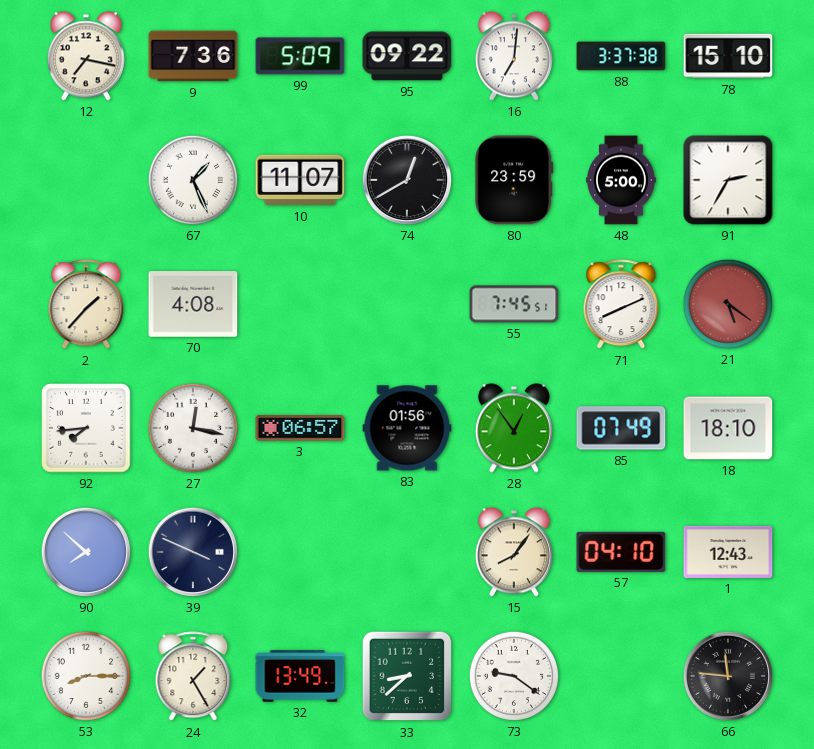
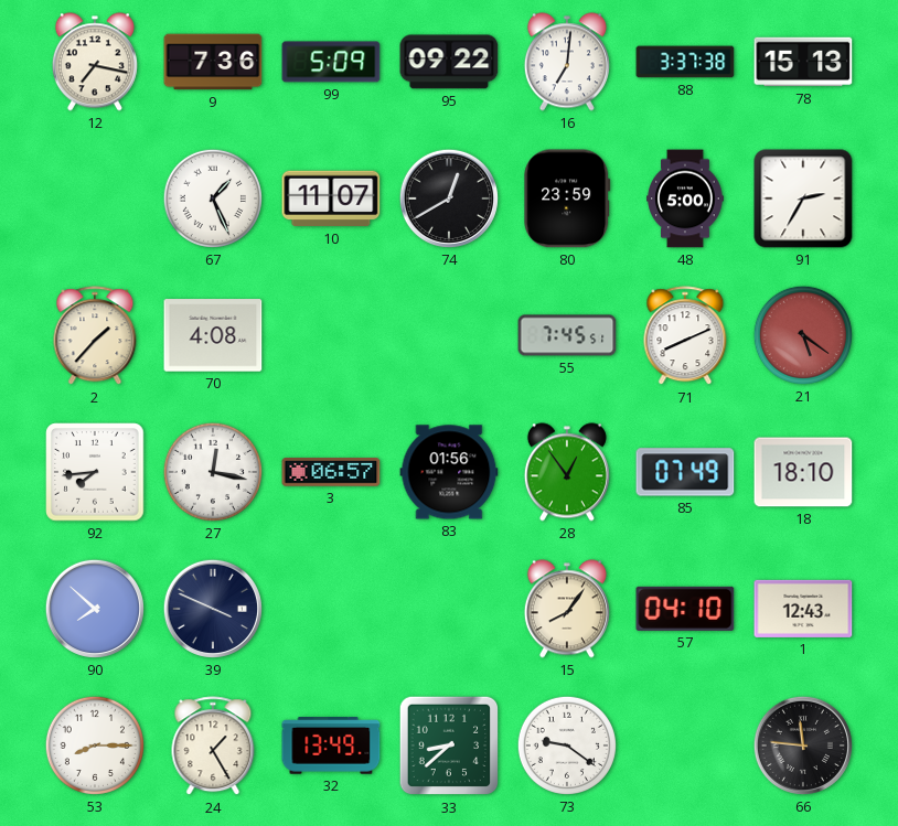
78: 15:10 -> 15:13 (803, 62)
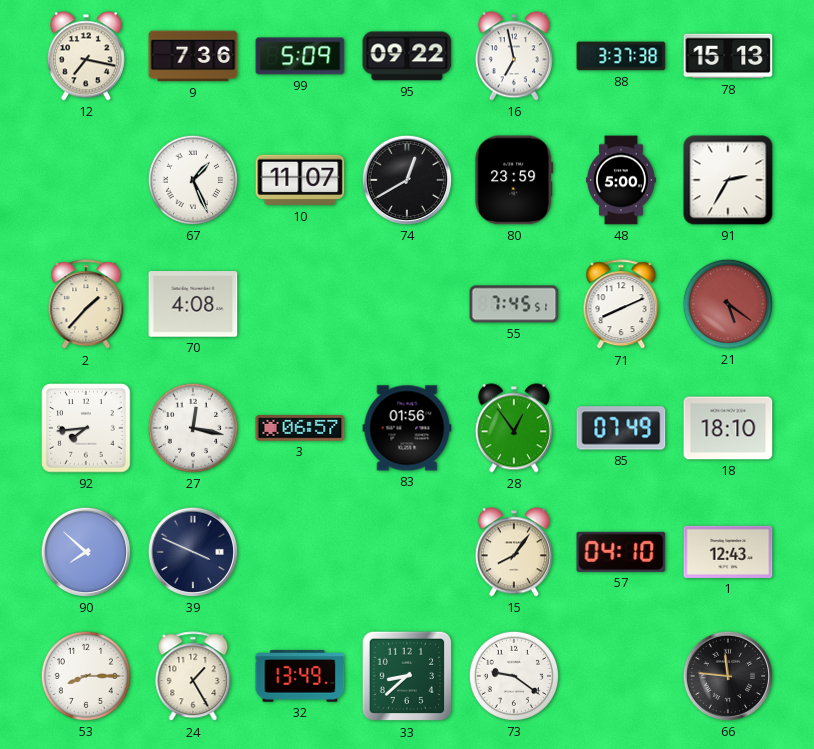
16: 7:01 -> 6:58 (514, 56)
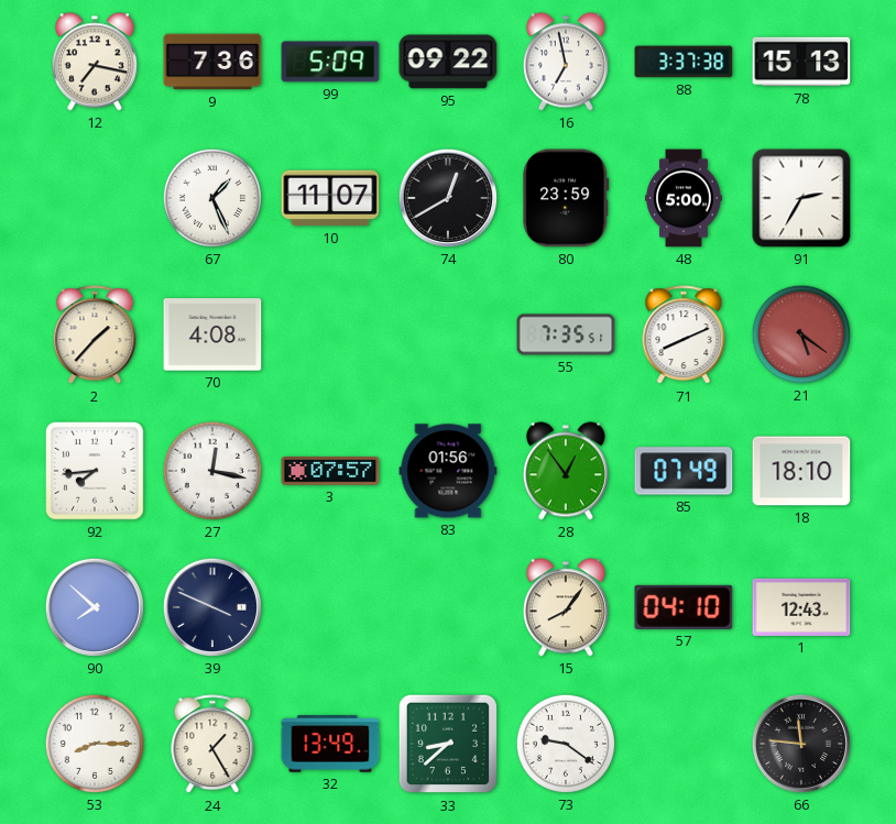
55: 7:45 -> 7:35 (566, 334)
3: 06:57 -> 07:57 (330, 471)
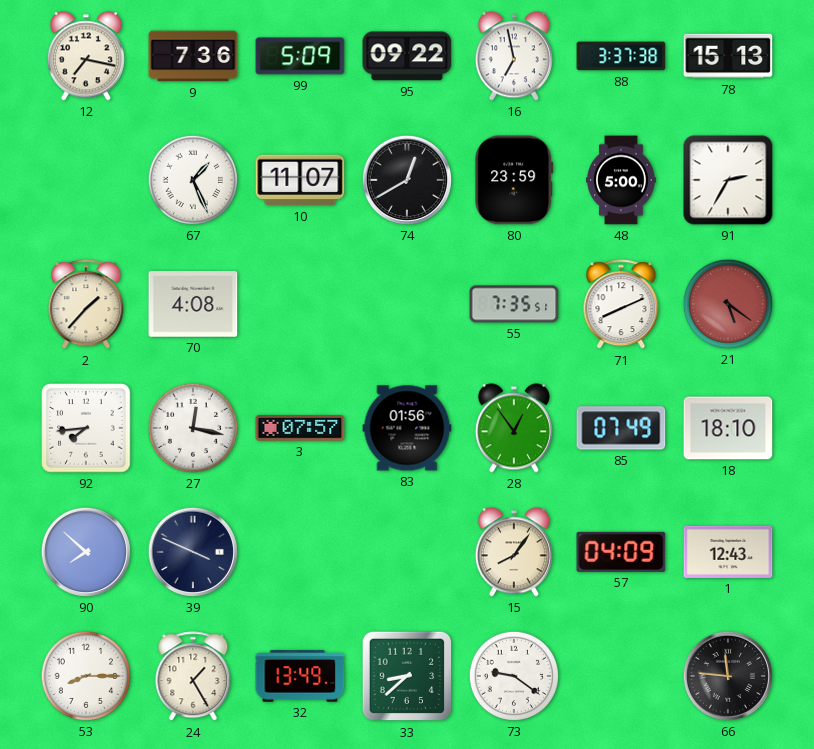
57: 04:10 -> 04:09 (621, 552)
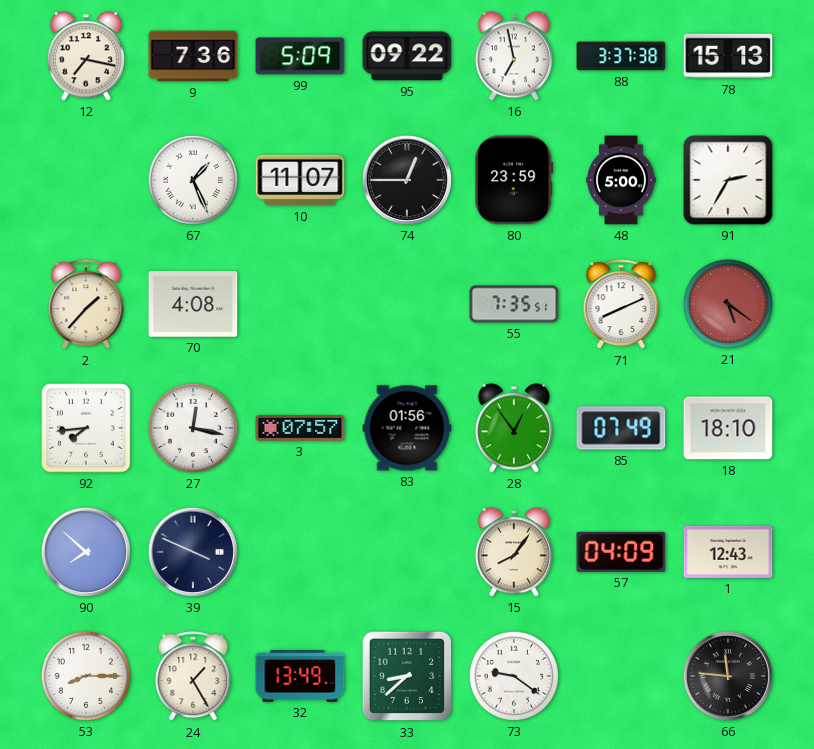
74: 12:40 -> 12:45 (407, 180)
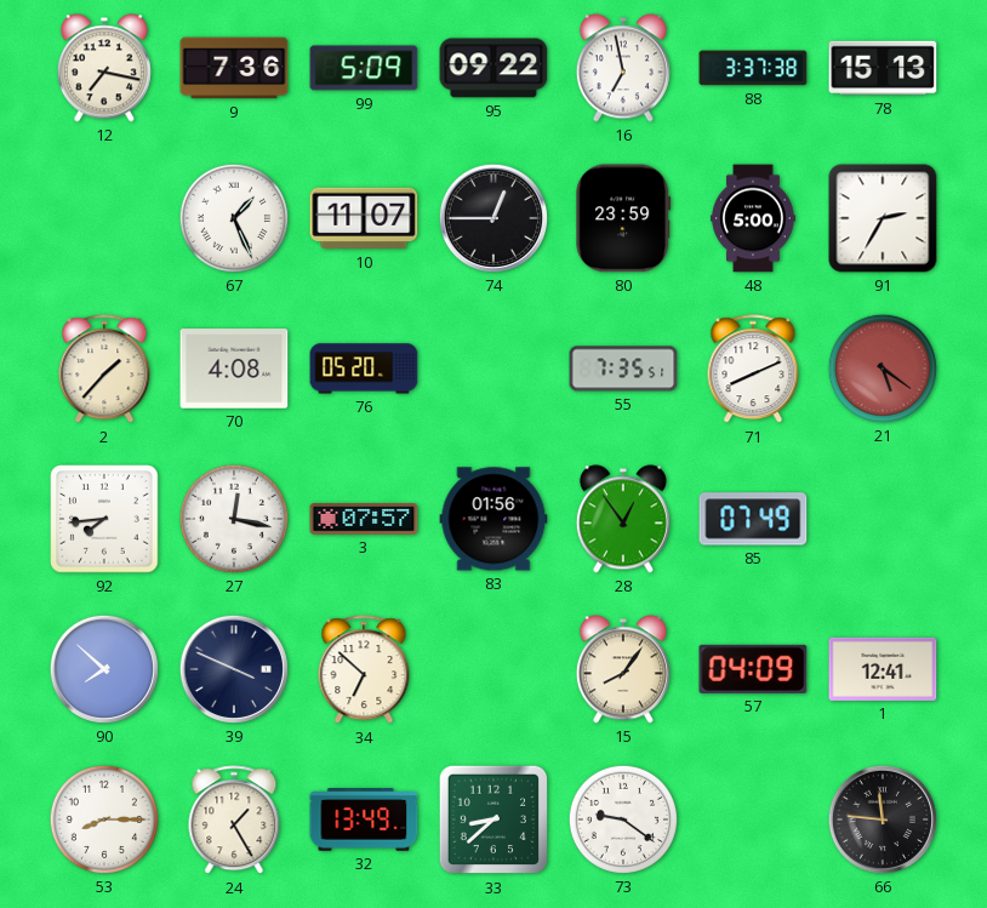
76: none -> 05:20 (364, 369)
18: 18:10 -> none (728, 428)
34: none -> 6:52 (364, 670)
1: 12:43 -> 12:41 (883, 669)
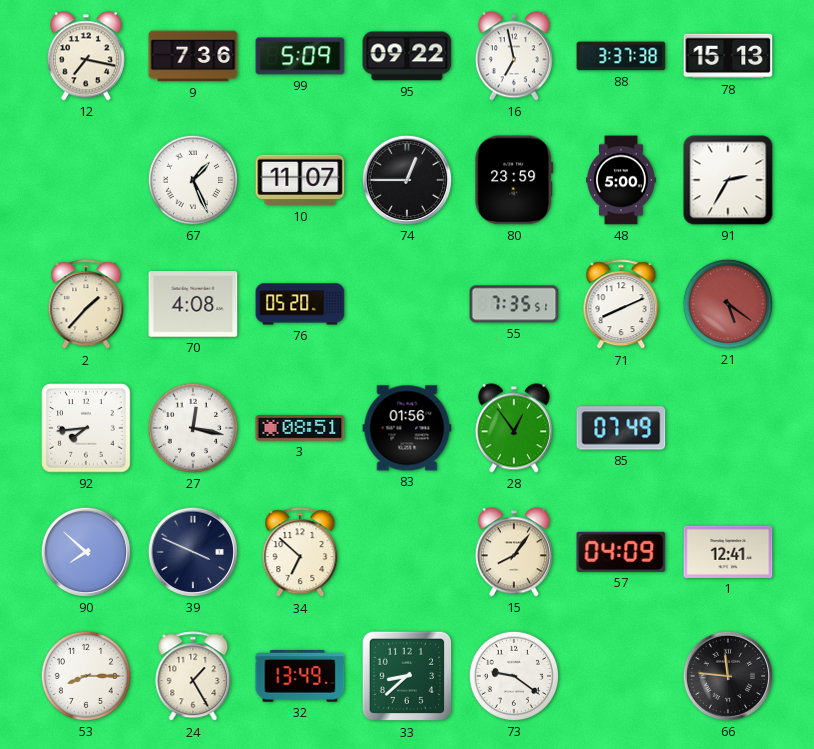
3: 07:57 -> 08:51 (300, 428)
